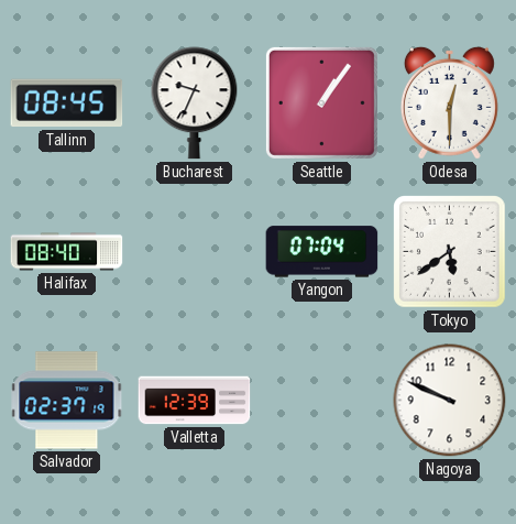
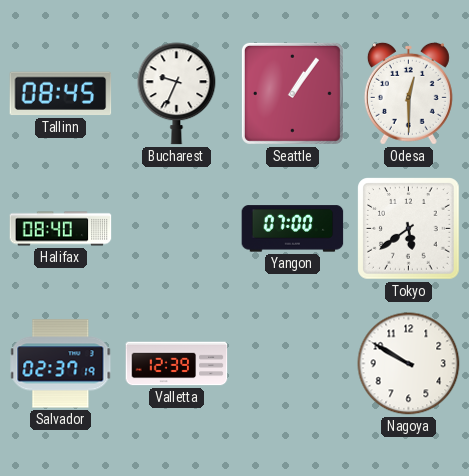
Yangon: 07:04 -> 07:00 (293, 229)
Nagoya: 9:49 -> 9:50 (409, 364)
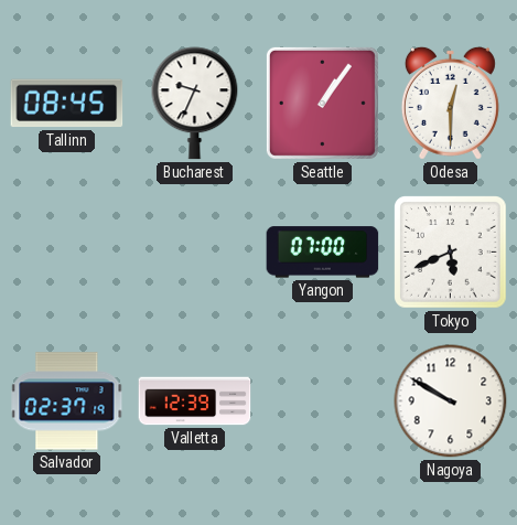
Halifax: 08:40 -> none (61, 229)
Tokyo: 5:39 -> 5:41 (451, 253)
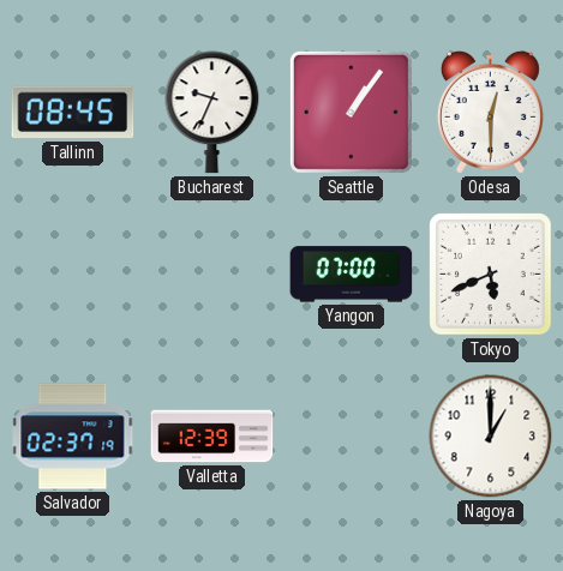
Nagoya: 9:50 -> 1:00 (491, 437)
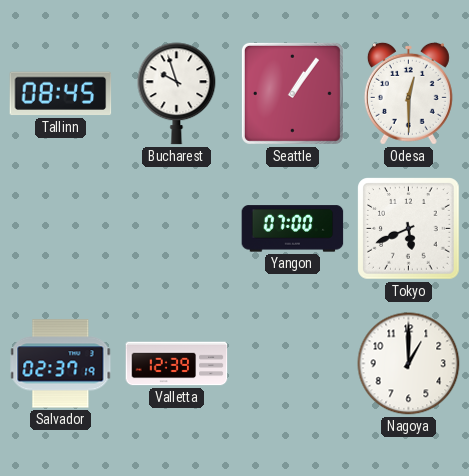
Bucharest: 9:34 -> 9:57 (177, 94)
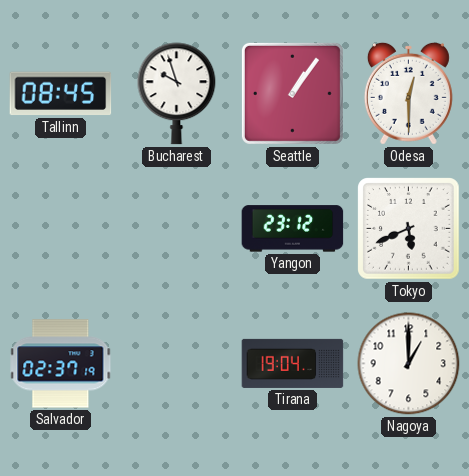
Yangon: 07:00 -> 23:12 (293, 229)
Valletta: 12:39 -> none (177, 364)
Tirana: none -> 19:04 (293, 363)
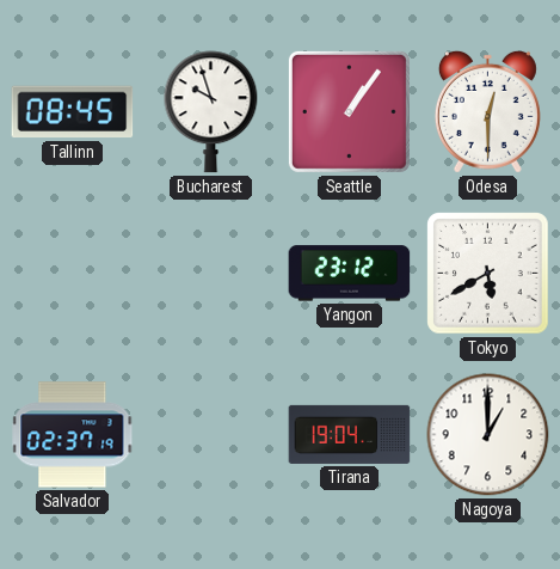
Tokyo: 5:41 -> 5:40 (488, 274)
